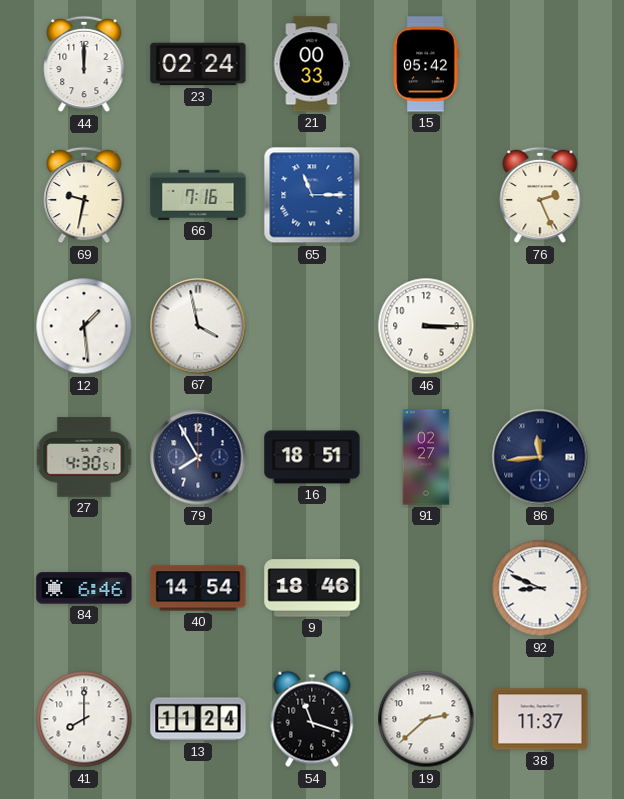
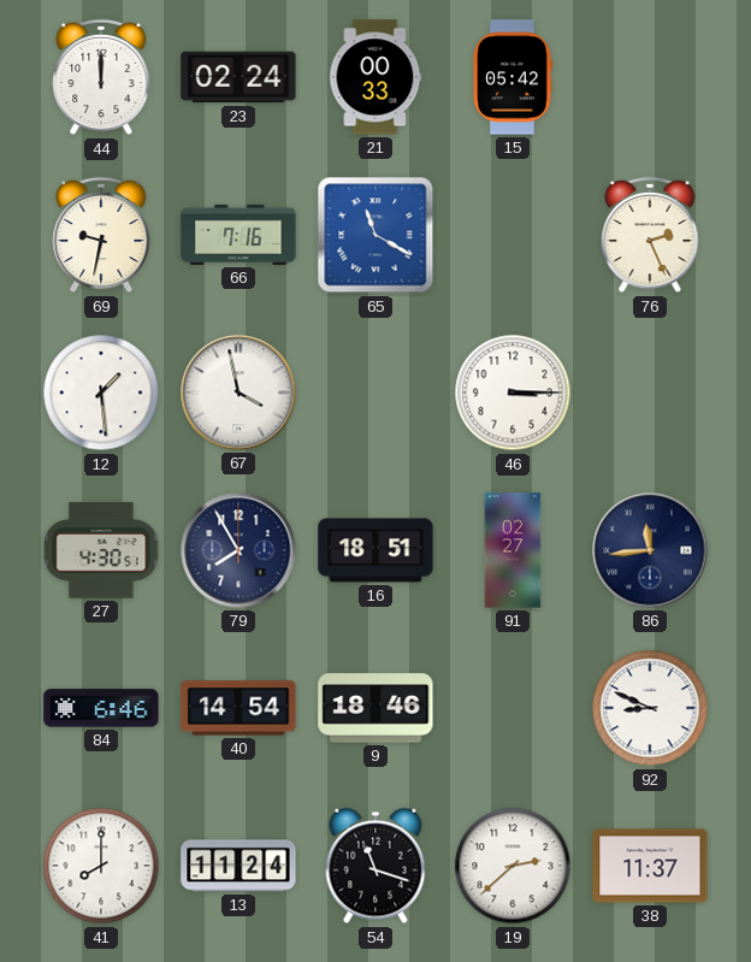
65: 11:15 -> 11:20 (375, 235)
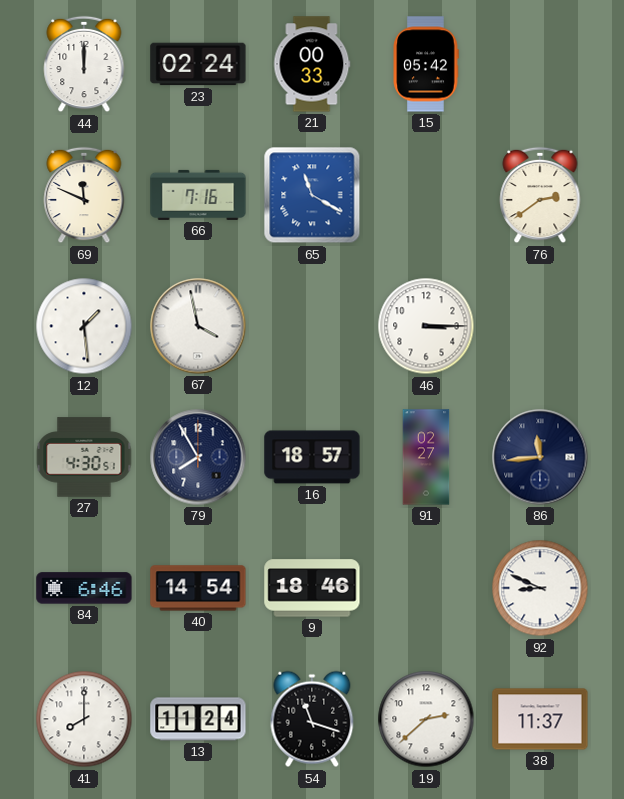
69: 9:32 -> 11:49 (84, 195)
76: 2:26 -> 2:39 (540, 195)
16: 18:51 -> 18:57 (312, 457)
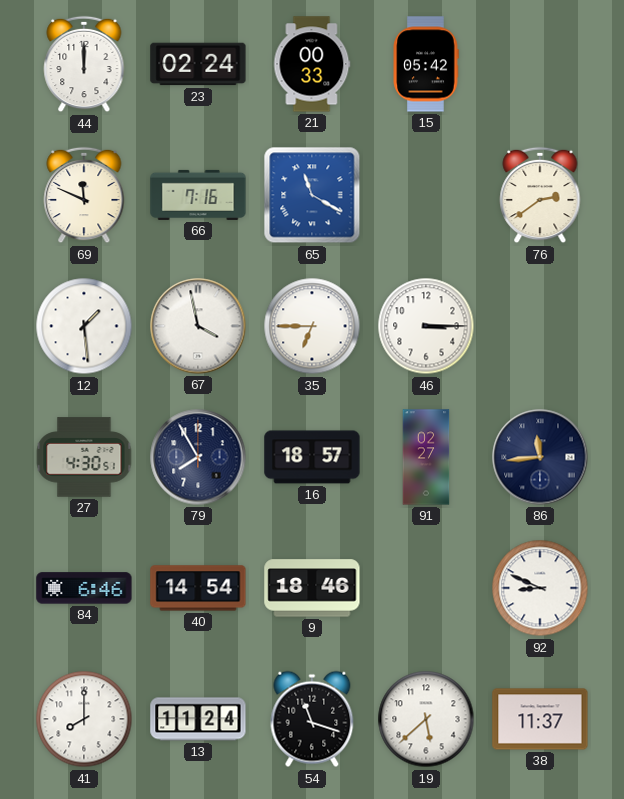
35: none -> 6:45 (312, 326)
19: 2:38 -> 5:38 (426, 719)
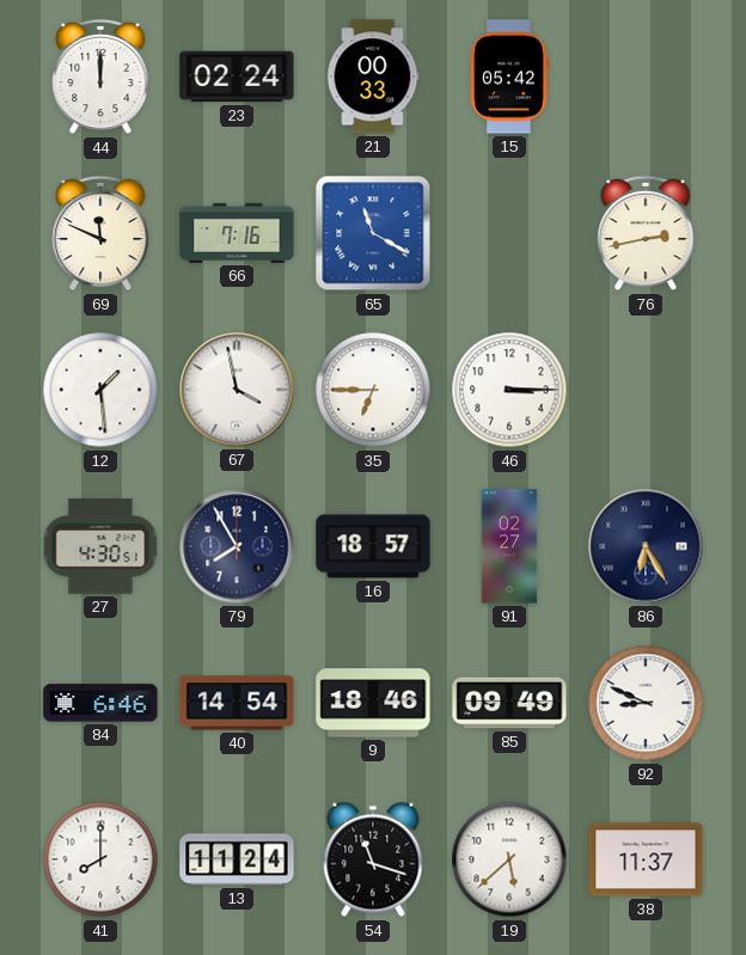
76: 2:39 -> 2:43 (646, 233)
86: 11:44 -> 6:25 (646, 546)
85: none -> 09:49 (509, 703)
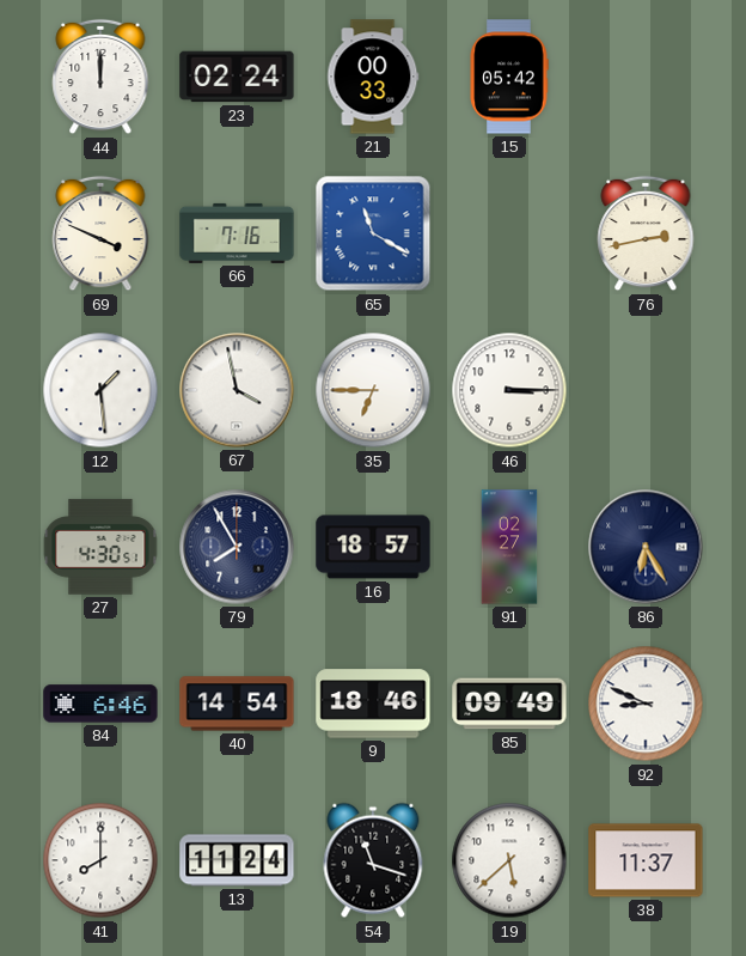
69: 11:49 -> 3:49 (100, 233)
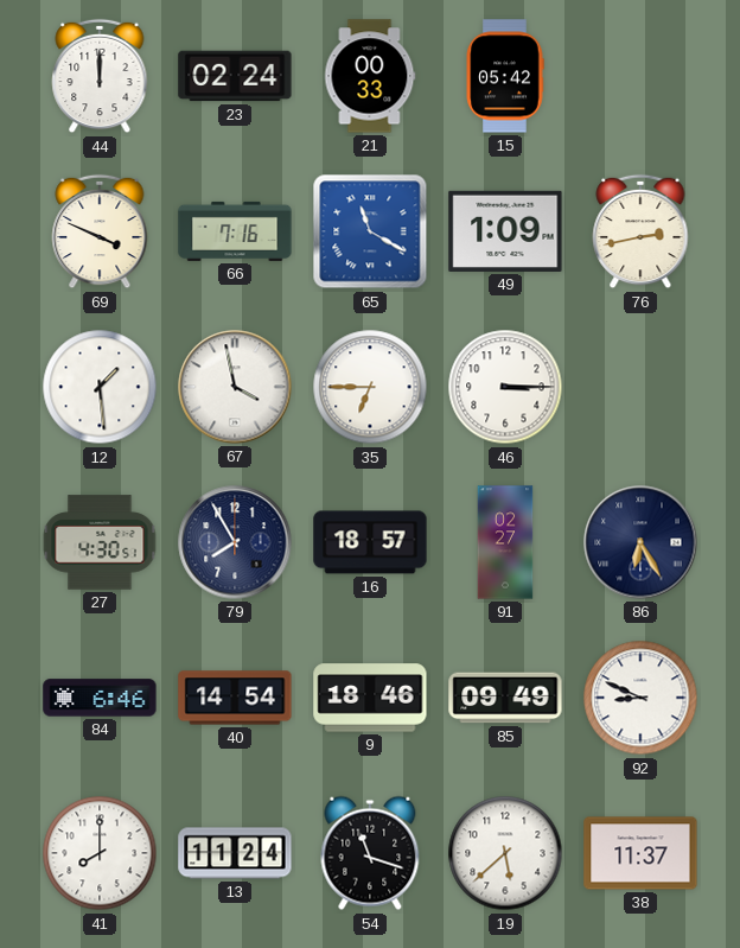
49: none -> 1:09 (505, 231)
